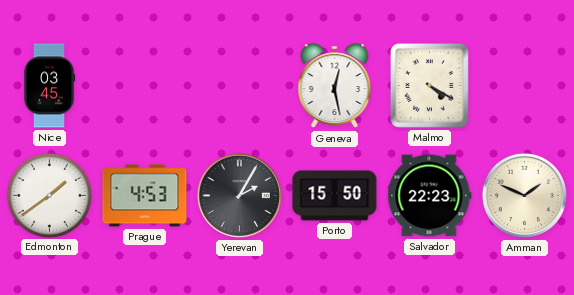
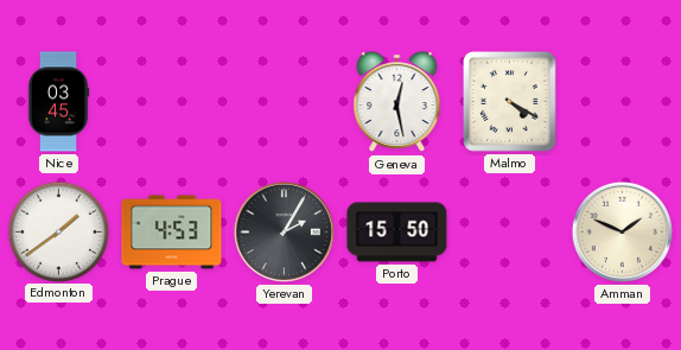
Salvador: 22:23 -> none (430, 196)
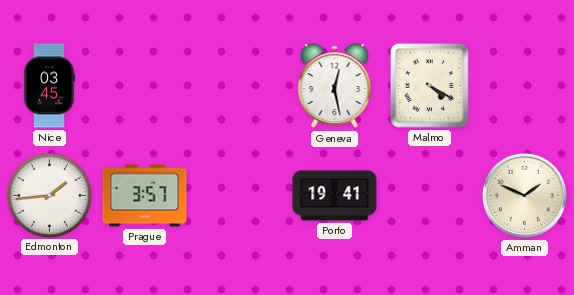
Edmonton: 1:39 -> 1:44 (49, 195)
Prague: 4:53 -> 3:57 (145, 196)
Yerevan: 2:05 -> none (284, 231)
Porto: 15:50 -> 19:41 (335, 196)
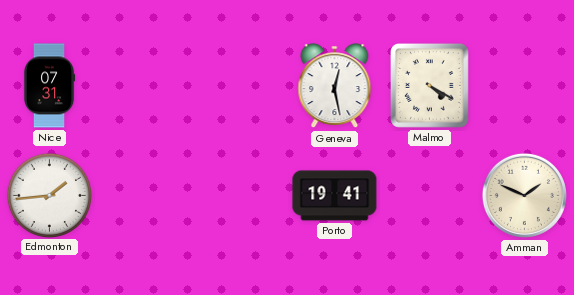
Nice: 03:45 -> 07:31 (49, 86)
Prague: 3:57 -> none (145, 196)
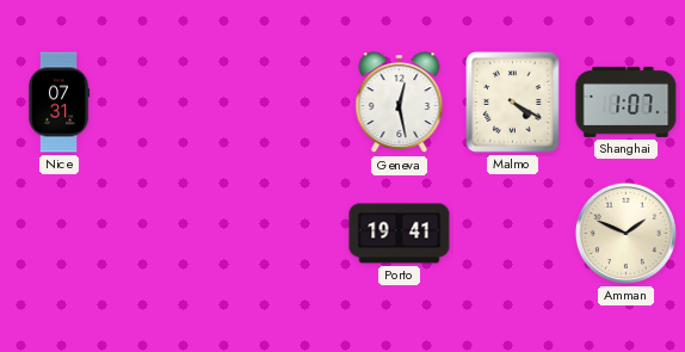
Shanghai: none -> 1:07 (627, 101)
Edmonton: 1:44 -> none (49, 195)
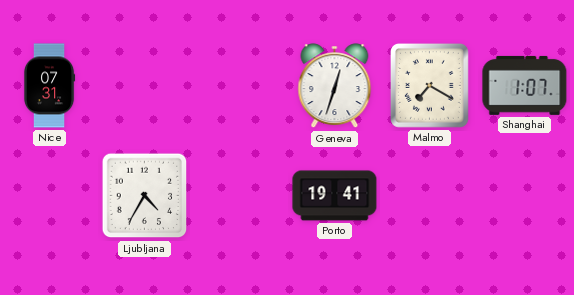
Geneva: 12:28 -> 12:33 (335, 86)
Malmo: 4:20 -> 7:20 (429, 85)
Ljubljana: none -> 4:35 (145, 196)
Amman: 1:49 -> none (625, 233)
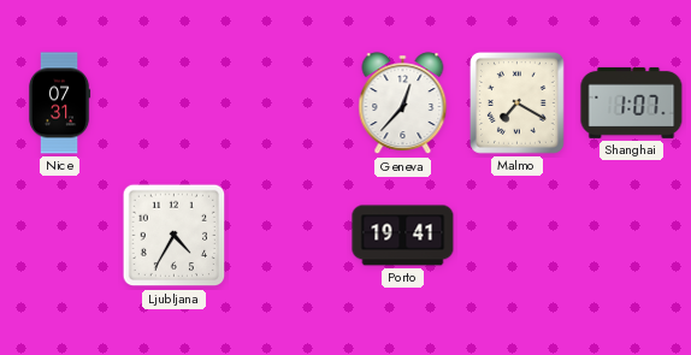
Geneva: 12:33 -> 12:37 (403, 103)
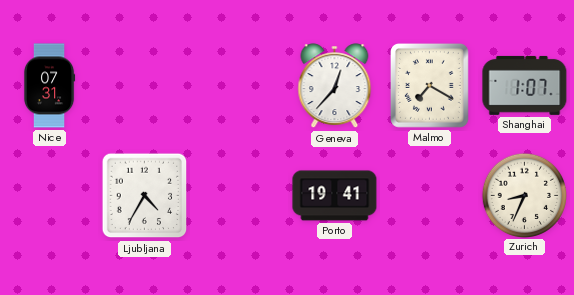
Zurich: none -> 8:34 (524, 195)
